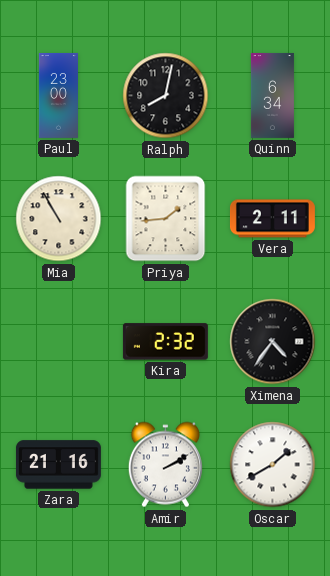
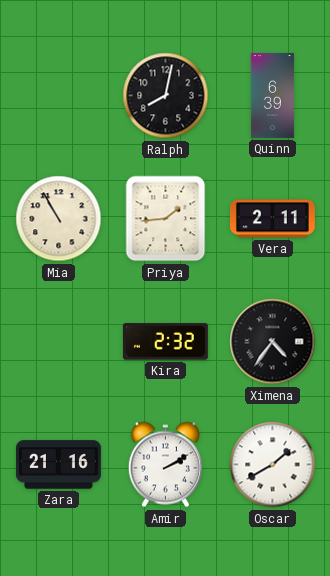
Paul: 23:00 -> none (58, 95)
Quinn: 6:34 -> 6:39 (272, 95)
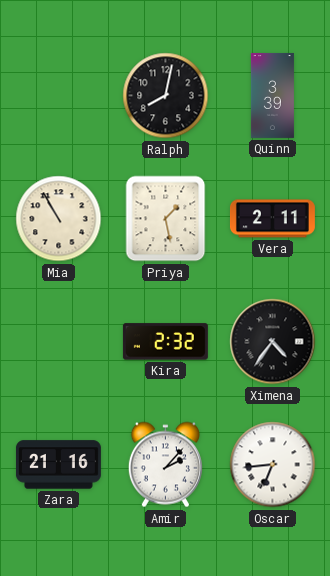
Quinn: 6:39 -> 3:39 (272, 95)
Priya: 1:44 -> 1:28 (166, 219)
Amir: 2:10 -> 2:07 (165, 465)
Oscar: 1:40 -> 6:44 (273, 465)
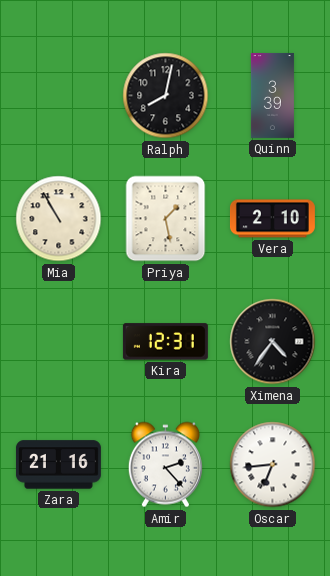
Vera: 2:11 -> 2:10 (272, 219)
Kira: 2:32 -> 12:31 (165, 342)
Amir: 2:07 -> 2:23 (165, 465)
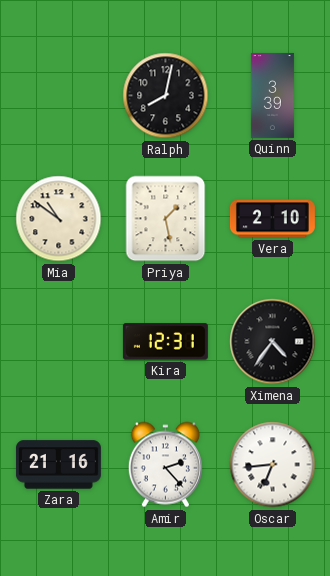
Mia: 10:55 -> 10:51 (59, 219)
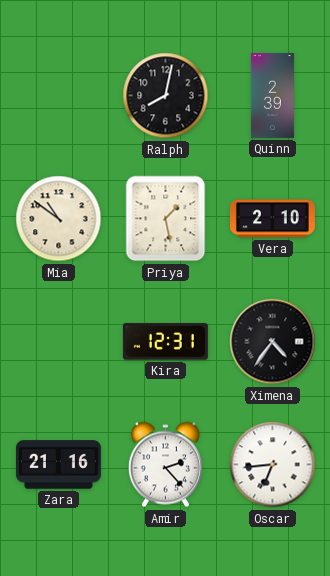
Quinn: 3:39 -> 2:39 (272, 95)
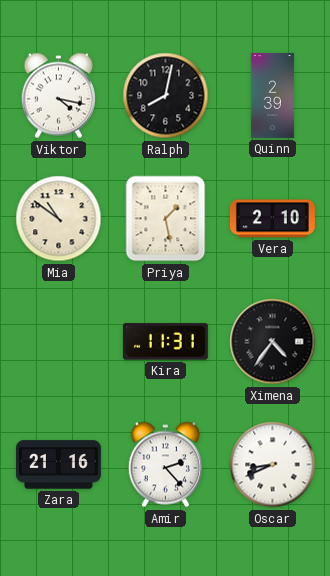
Viktor: none -> 4:17 (58, 96)
Kira: 12:31 -> 11:31 (165, 342)
Oscar: 6:44 -> 8:41 (273, 465)
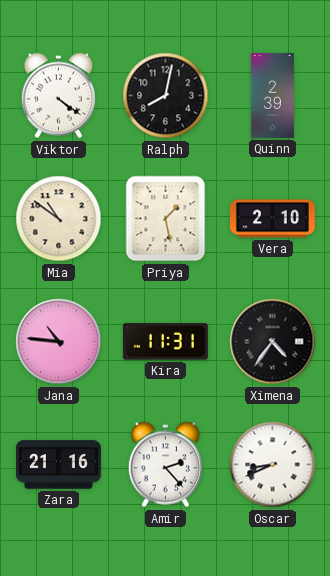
Viktor: 4:17 -> 4:21 (58, 96)
Jana: none -> 10:46 (59, 342)
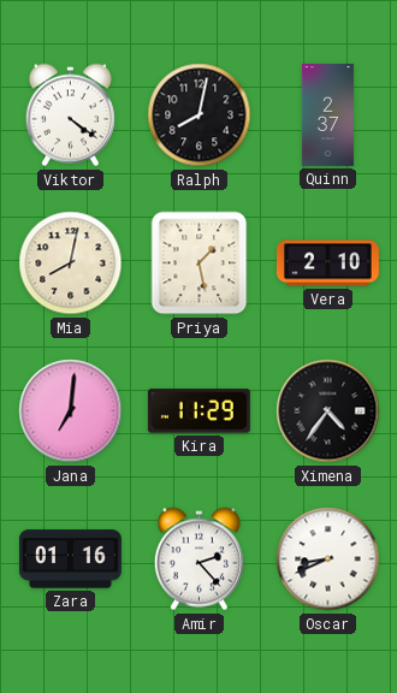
Quinn: 2:39 -> 2:37 (327, 114)
Mia: 10:51 -> 8:02 (71, 263)
Jana: 10:46 -> 7:01 (71, 411)
Kira: 11:31 -> 11:29 (198, 411)
Zara: 21:16 -> 01:16 (70, 559)
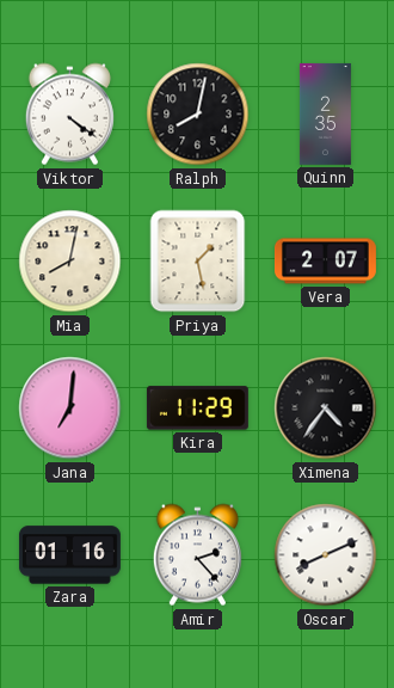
Quinn: 2:37 -> 2:35 (325, 113)
Vera: 2:10 -> 2:07 (325, 262)
Oscar: 8:41 -> 8:11 (326, 555)
